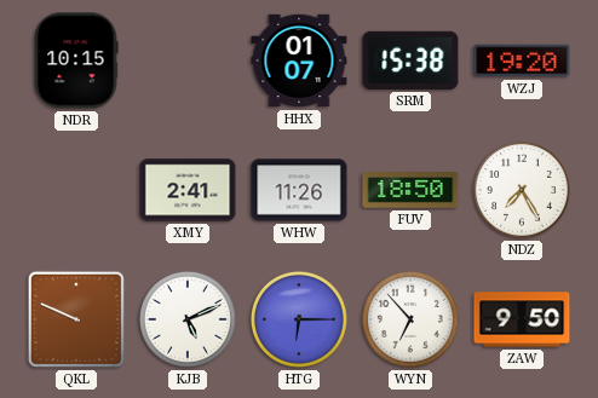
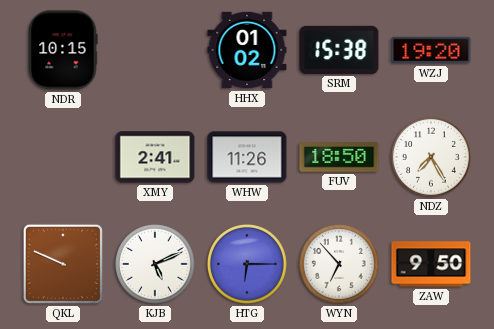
HHX: 01:07 -> 01:02 (247, 50)
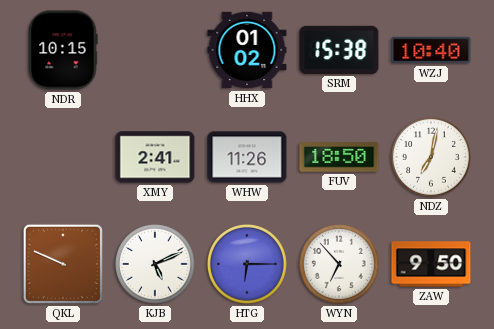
WZJ: 19:20 -> 10:40 (431, 50)
NDZ: 7:25 -> 7:02 (431, 157)
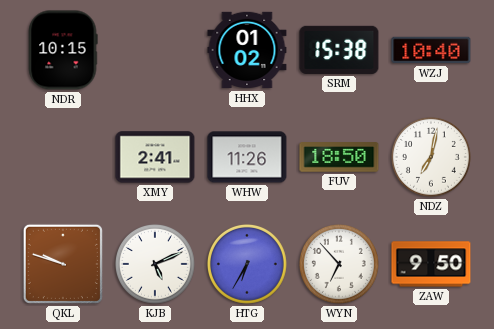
QKL: 9:49 -> 9:48 (63, 264)
HTG: 6:15 -> 6:35 (247, 264)
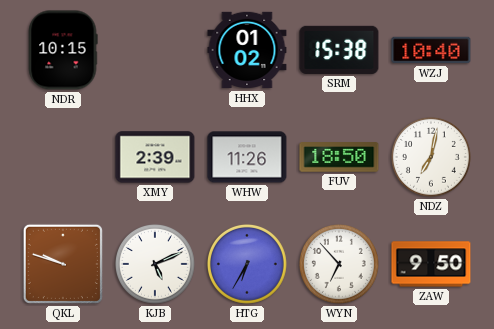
XMY: 2:41 -> 2:39 (155, 157)
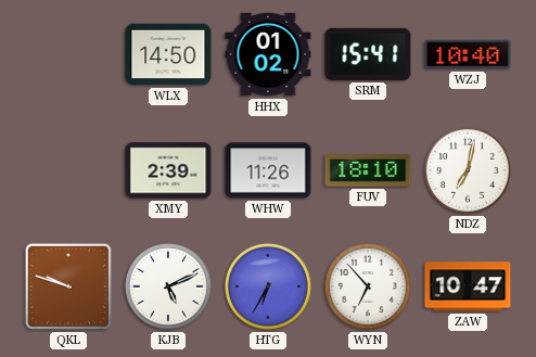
NDR: 10:15 -> none (63, 50)
WLX: none -> 14:50 (168, 54)
SRM: 15:38 -> 15:41 (368, 54)
FUV: 18:50 -> 18:10 (368, 170)
ZAW: 9:50 -> 10:47 (468, 286)
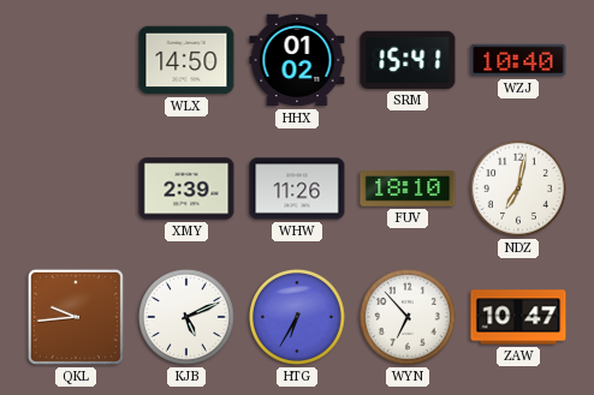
QKL: 9:48 -> 9:44 (76, 317)
